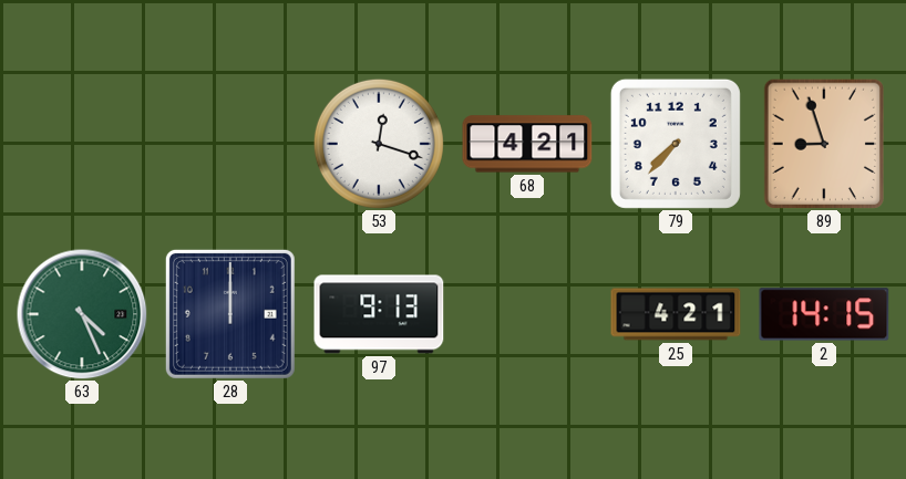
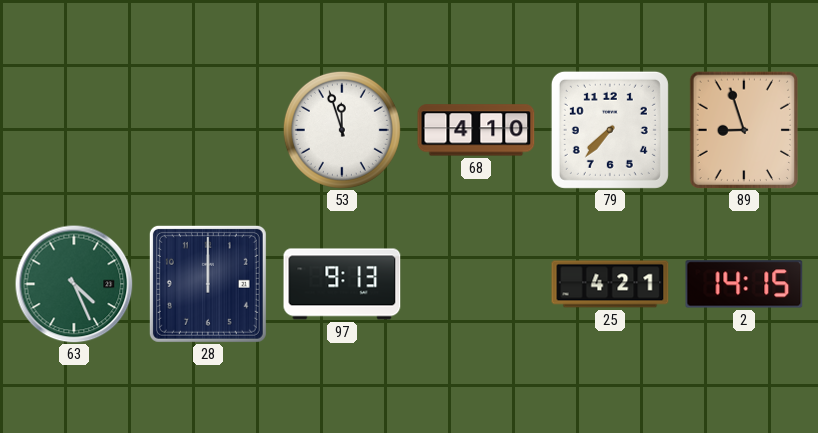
53: 12:18 -> 11:57 (342, 130)
68: 4:21 -> 4:10 (476, 130)
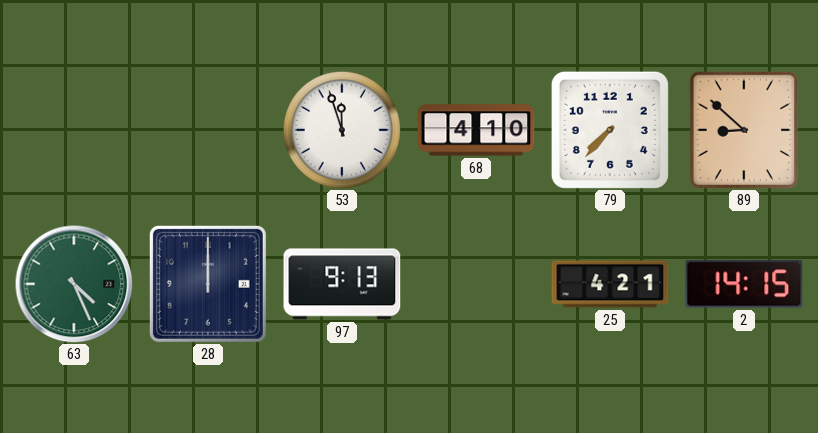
89: 8:57 -> 8:52 (743, 129)
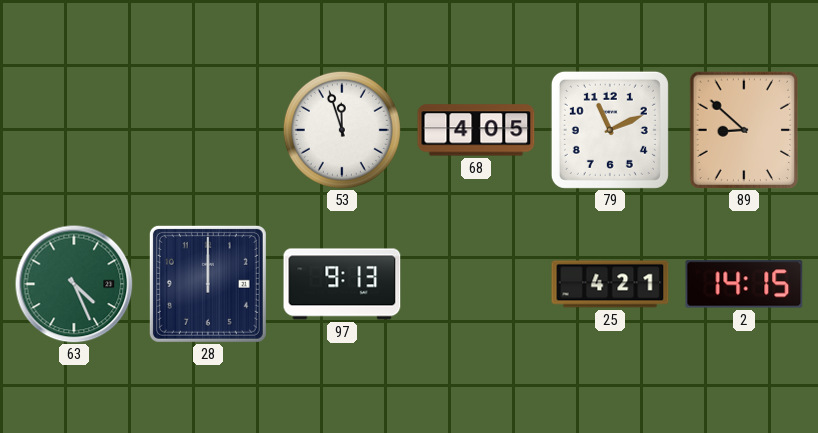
68: 4:10 -> 4:05 (476, 130)
79: 7:37 -> 11:11 (610, 130)
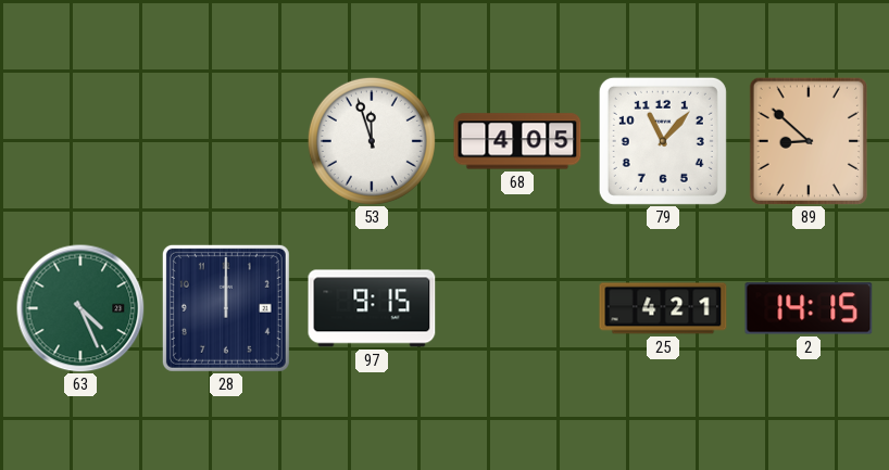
79: 11:11 -> 11:07 (663, 141)
97: 9:13 -> 9:15 (372, 308)
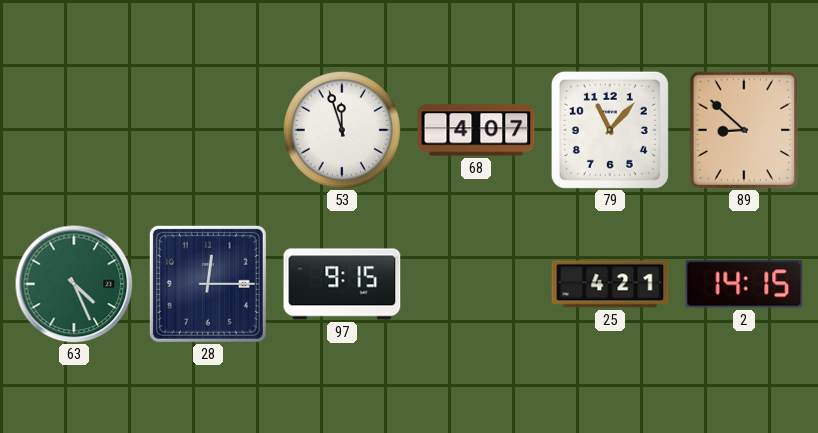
68: 4:05 -> 4:07 (476, 130)
28: 12:00 -> 12:15 (208, 284)
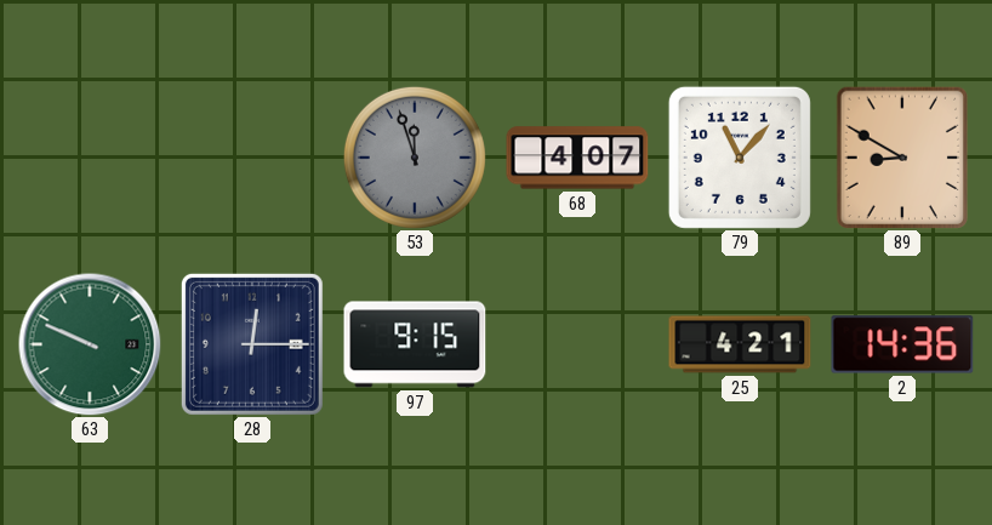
53 dial: white -> grey (415, 158)
89: 8:52 -> 8:50 (901, 156)
63: 4:26 -> 9:49 (90, 344)
2: 14:15 -> 14:36 (902, 344)
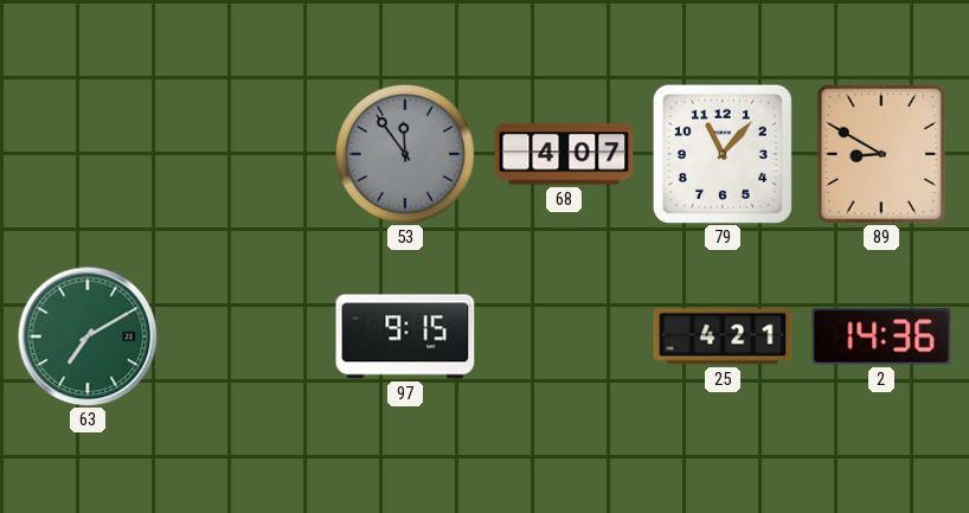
53: 11:57 -> 11:54 (405, 154)
63: 9:49 -> 7:10 (88, 336)
28: 12:15 -> none (252, 344)
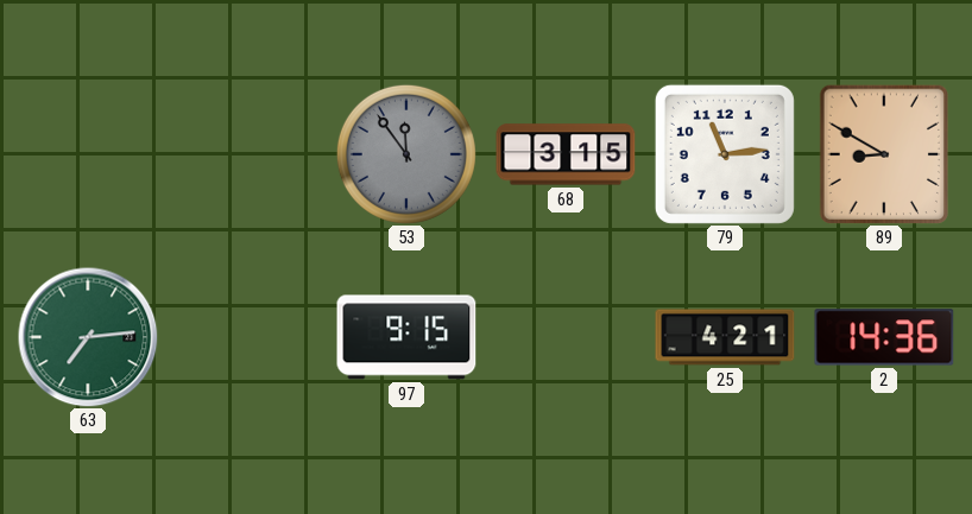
68: 4:07 -> 3:15 (566, 154)
79: 11:07 -> 11:14 (725, 154)
63: 7:10 -> 7:14 (88, 337)
